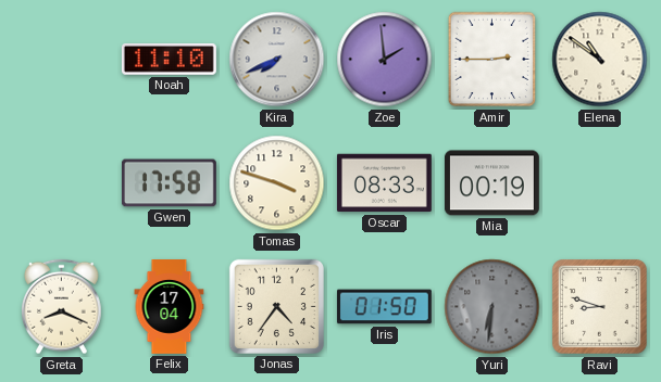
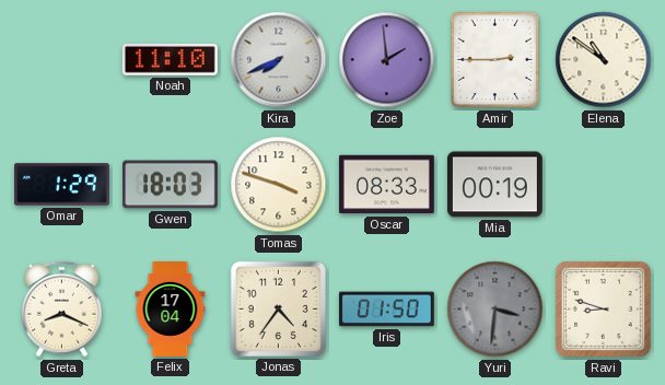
Omar: none -> 1:29 (62, 185)
Gwen: 17:58 -> 18:03 (170, 185)
Yuri: 6:31 -> 3:31 (495, 310)
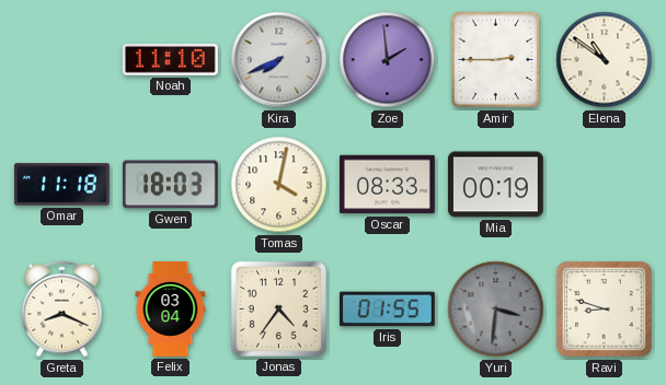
Omar: 1:29 -> 11:18 (62, 185)
Tomas: 3:48 -> 4:02 (279, 185)
Felix: 17:04 -> 03:04 (171, 310)
Iris: 01:50 -> 01:55 (387, 310)
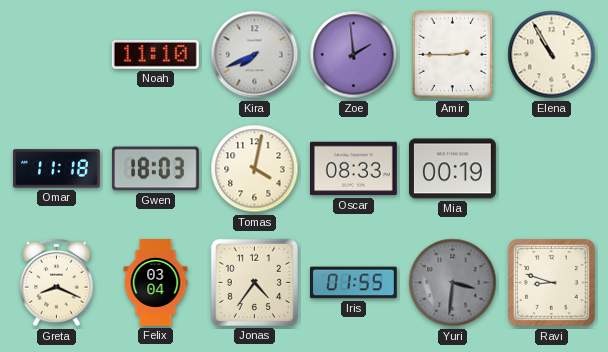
Elena: 10:51 -> 10:55 (552, 55)
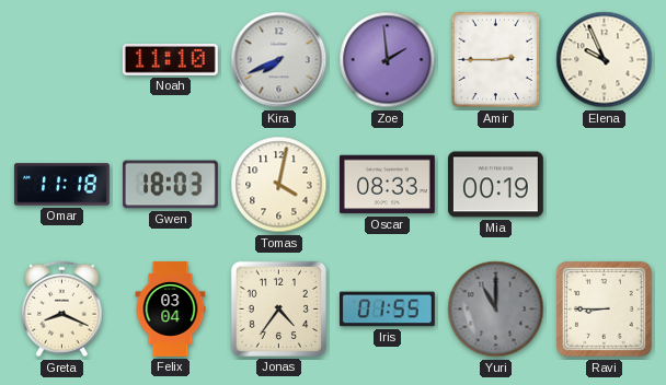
Elena: 10:55 -> 9:56 (605, 60)
Yuri: 3:31 -> 11:00 (496, 310)
Ravi: 8:48 -> 8:45 (605, 310)
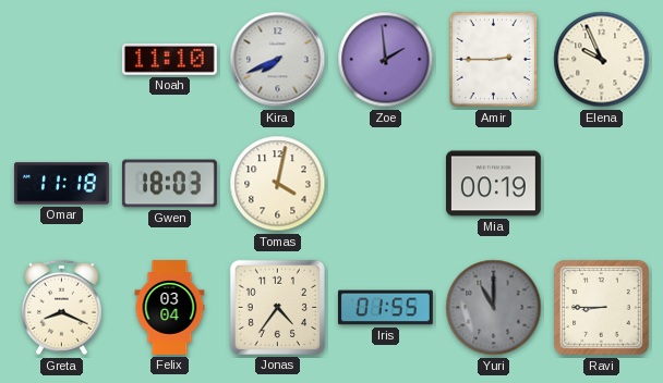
Oscar: 08:33 -> none (387, 185)
